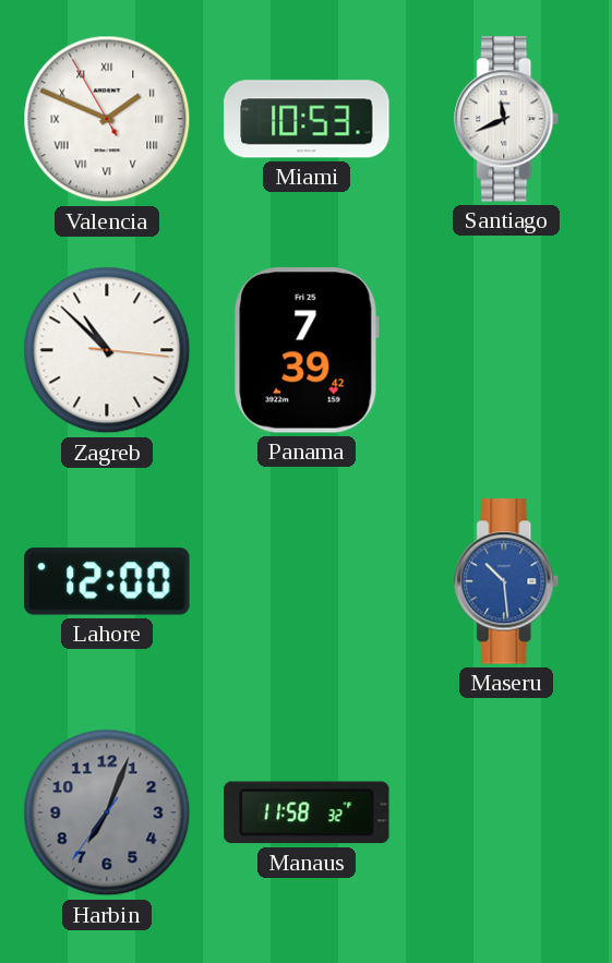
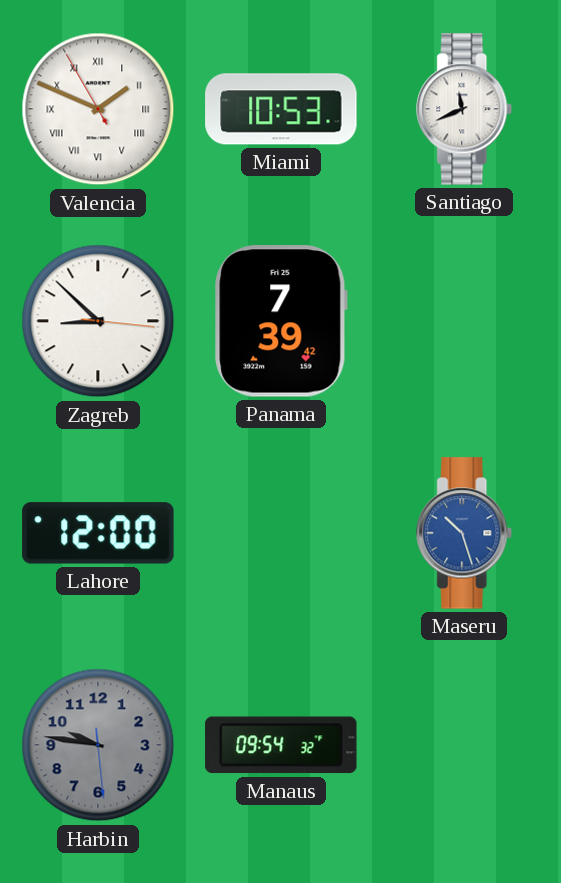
Zagreb: 10:52 -> 8:52 (98, 321)
Maseru: 10:29 -> 10:27 (465, 533)
Harbin: 7:03 -> 9:46 (98, 745)
Manaus: 11:58 -> 09:54 (281, 745)
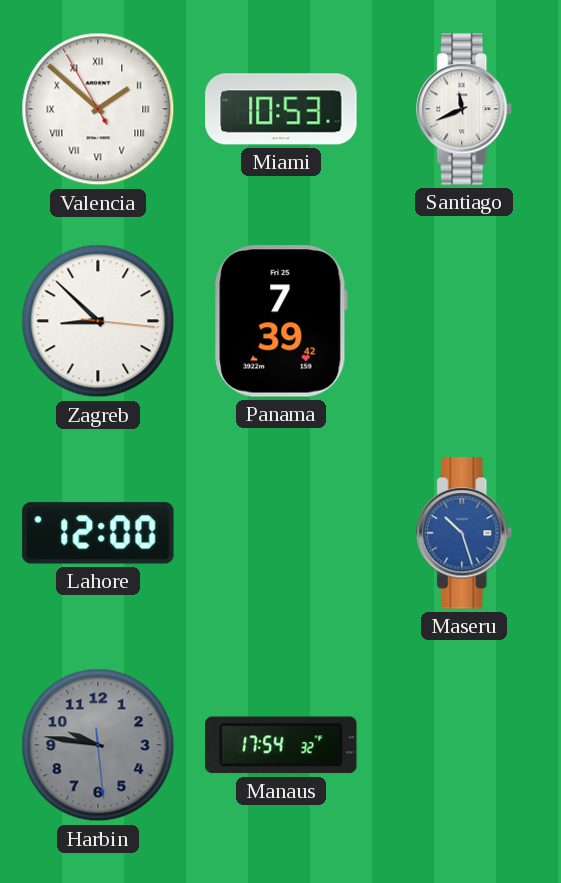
Valencia: 1:48 -> 1:51 (98, 109)
Manaus: 09:54 -> 17:54 (281, 745)
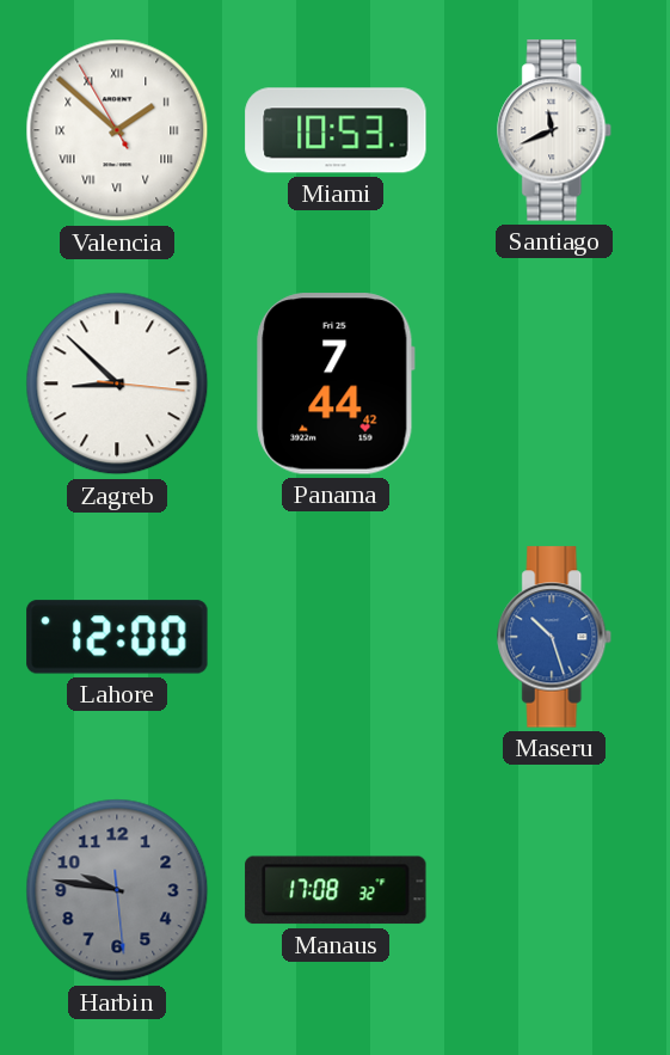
Panama: 7:39 -> 7:44 (336, 384)
Manaus: 17:54 -> 17:08 (336, 890)
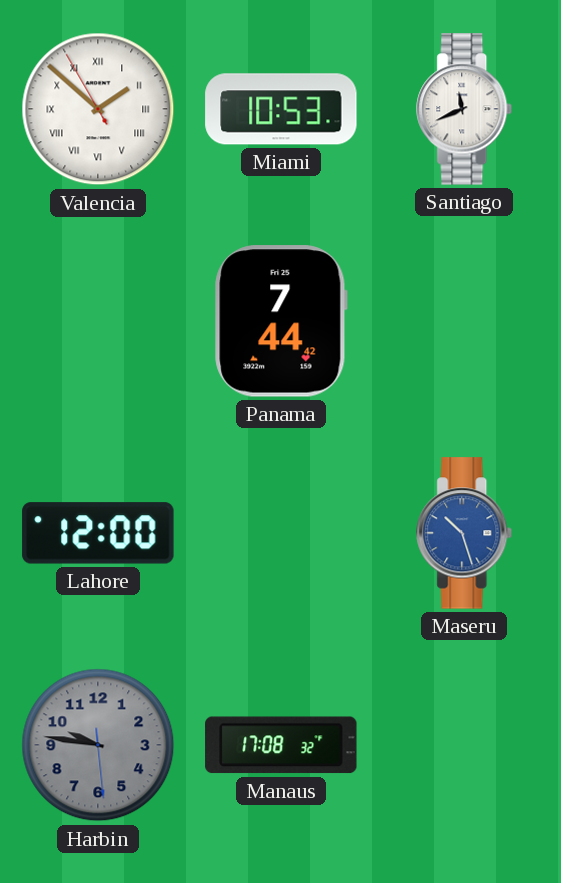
Zagreb: 8:52 -> none (117, 384)
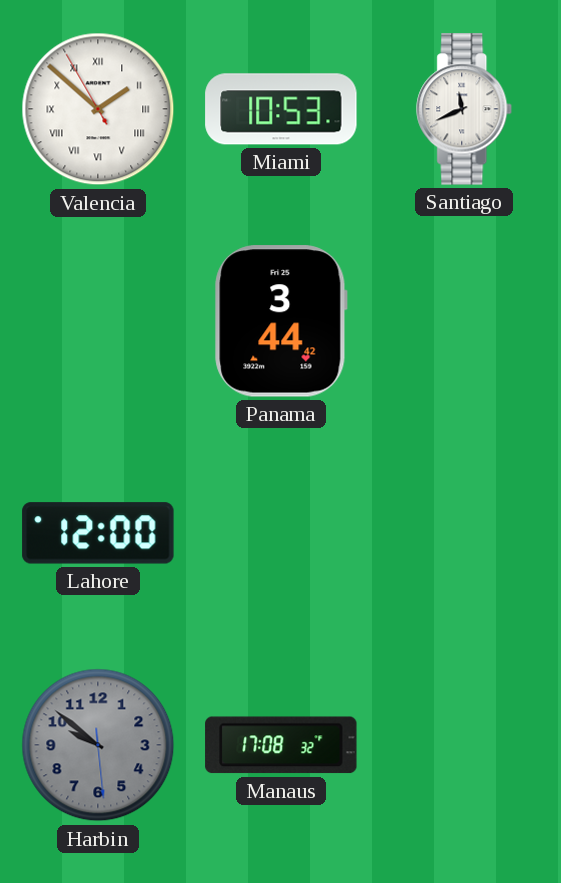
Panama: 7:44 -> 3:44 (281, 321)
Maseru: 10:27 -> none (465, 533)
Harbin: 9:46 -> 9:51 (98, 745)
